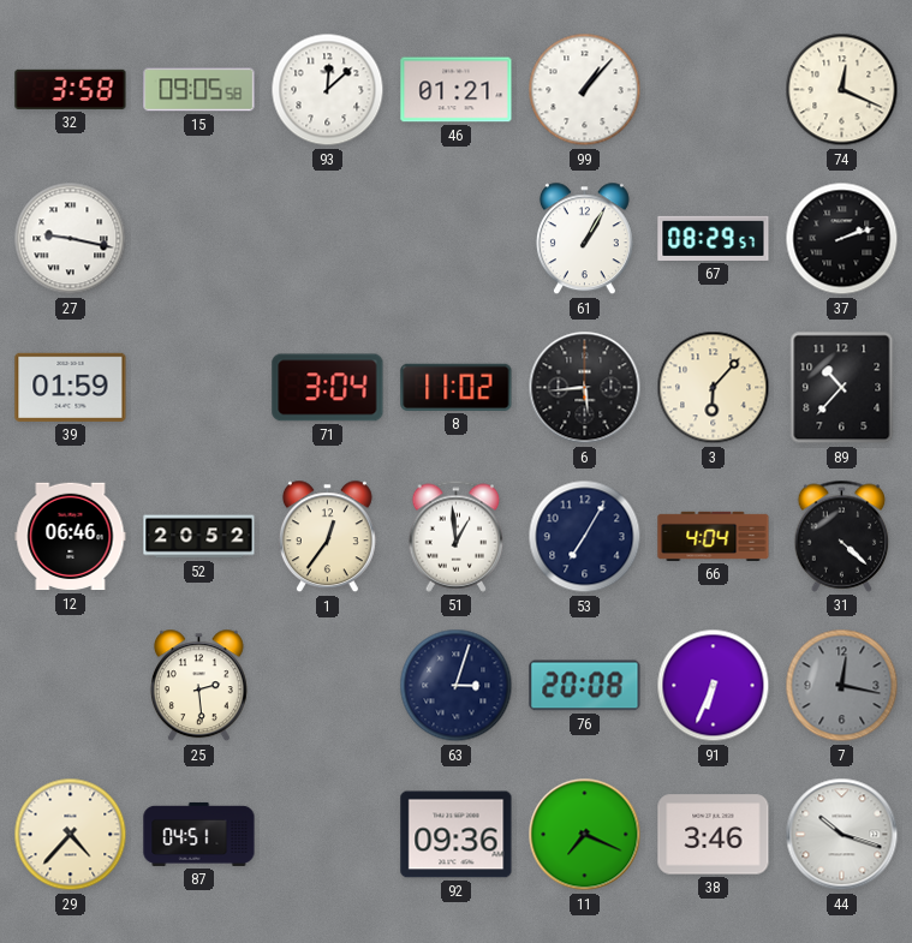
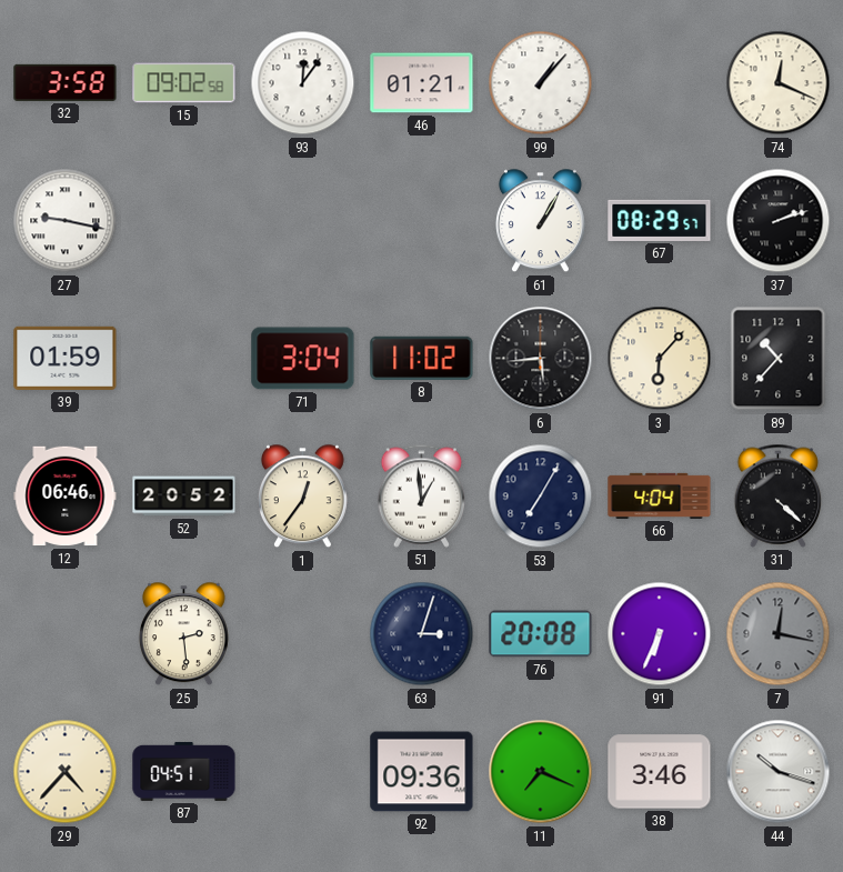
15: 09:05 -> 09:02 (184, 83)
93: 12:08 -> 12:06 (303, 83)
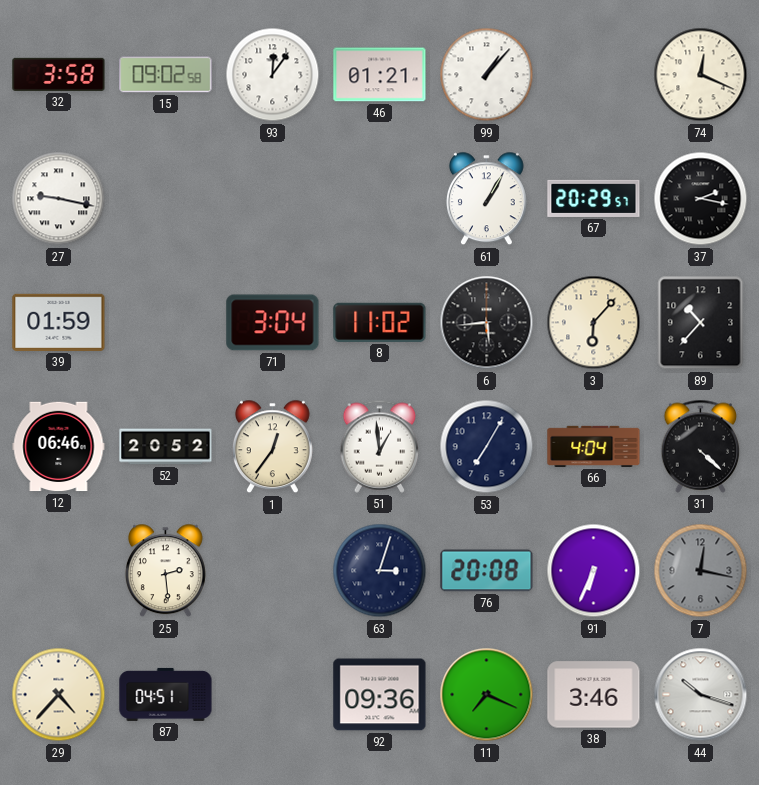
67: 08:29 -> 20:29 (594, 198)
37: 2:12 -> 2:17 (701, 199)
